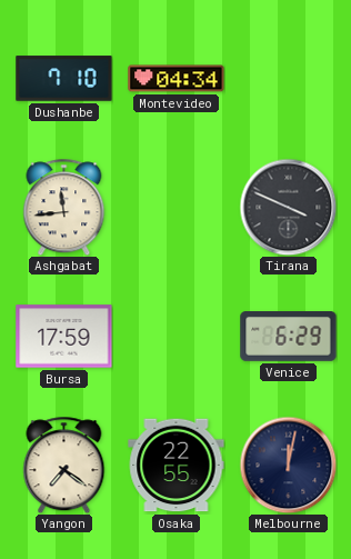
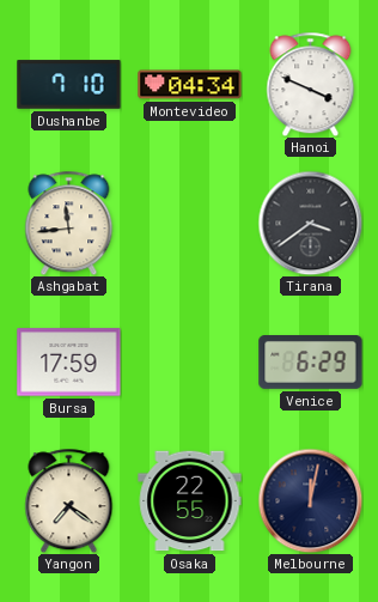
Hanoi: none -> 3:49 (311, 84)
Tirana: 3:49 -> 3:39 (310, 223)
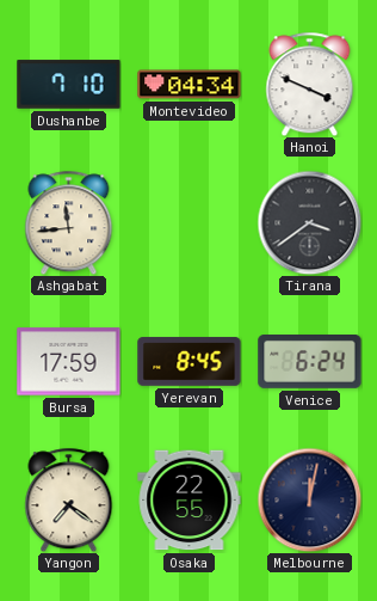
Yerevan: none -> 8:45 (190, 362)
Venice: 6:29 -> 6:24 (310, 362)
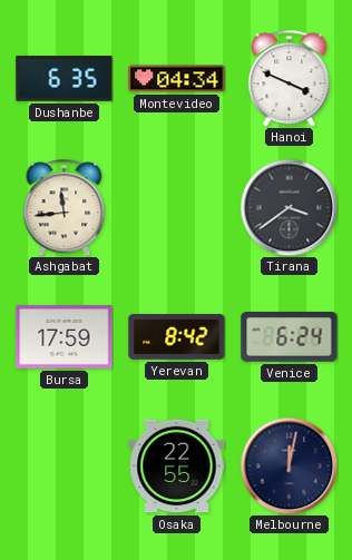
Dushanbe: 7:10 -> 6:35 (65, 79)
Yerevan: 8:45 -> 8:42 (177, 337)
Yangon: 7:21 -> none (69, 499)
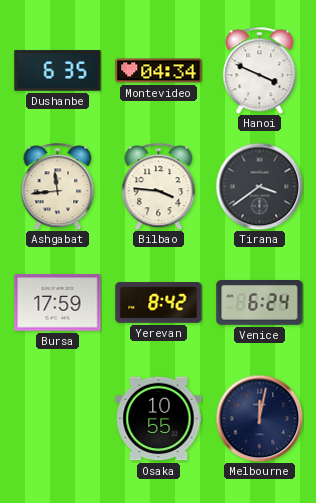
Bilbao: none -> 3:46 (159, 186)
Osaka: 22:55 -> 10:55 (159, 419)
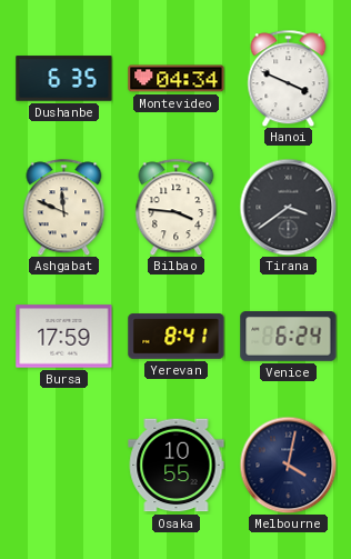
Ashgabat: 11:44 -> 11:49 (64, 207)
Yerevan: 8:42 -> 8:41 (177, 337)
Melbourne: 12:02 -> 4:02 (288, 465)
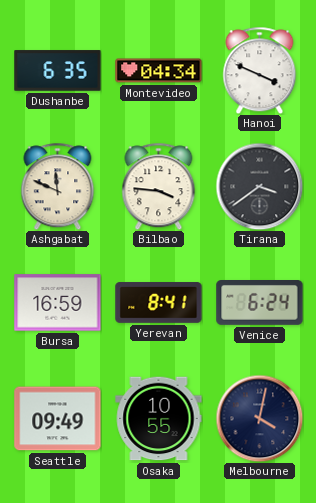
Bursa: 17:59 -> 16:59 (58, 303)
Seattle: none -> 09:49 (58, 419)
